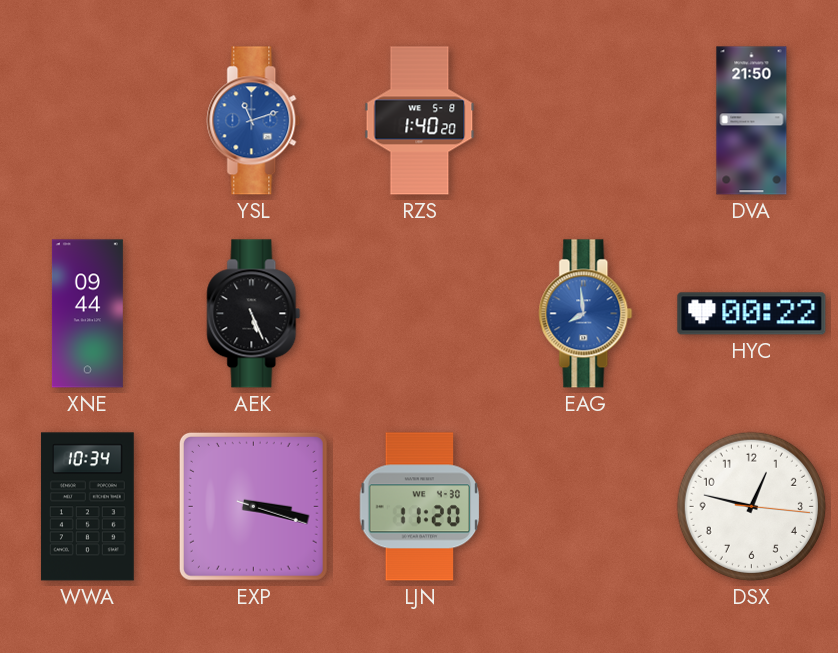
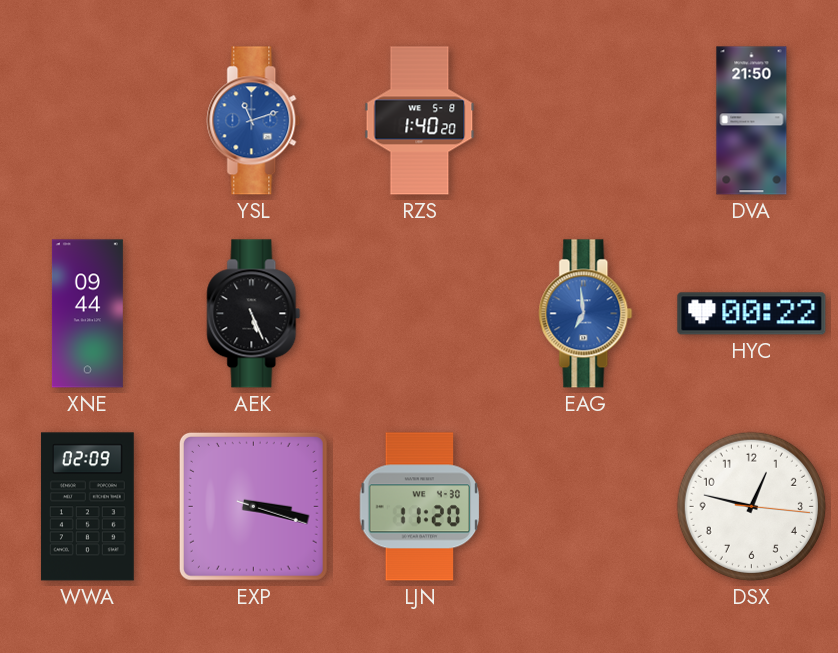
EAG: 7:59 -> 6:59 (586, 314)
WWA: 10:34 -> 02:09 (88, 507)
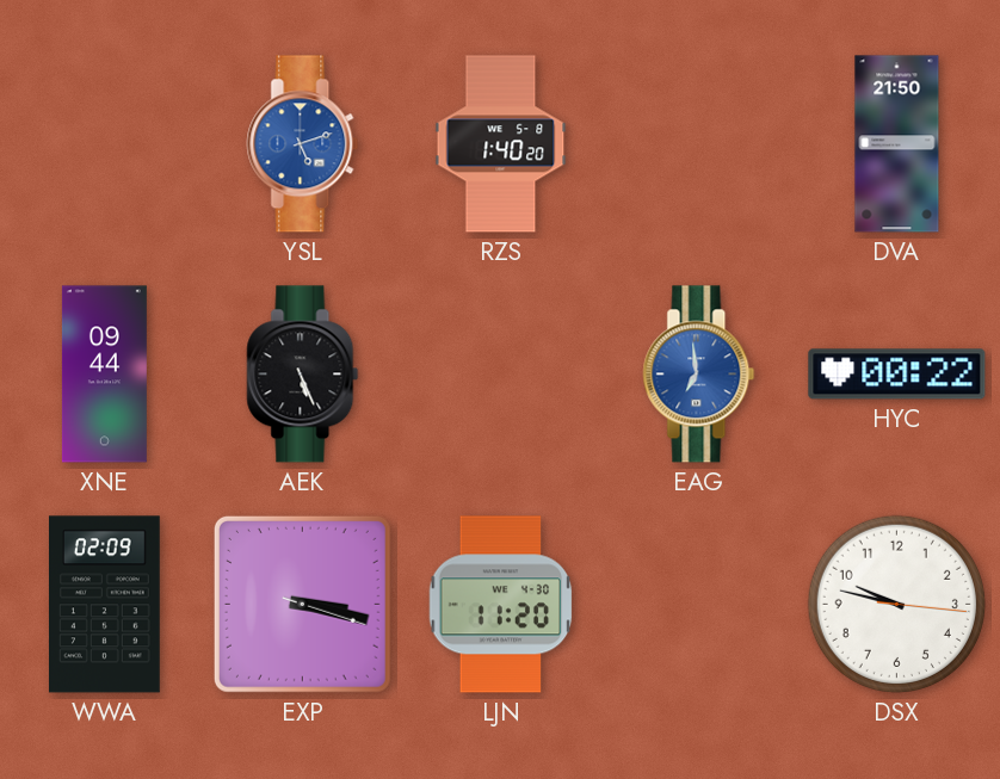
YSL: 11:12 -> 5:12 (303, 144)
DSX: 12:47 -> 9:47 (896, 604)
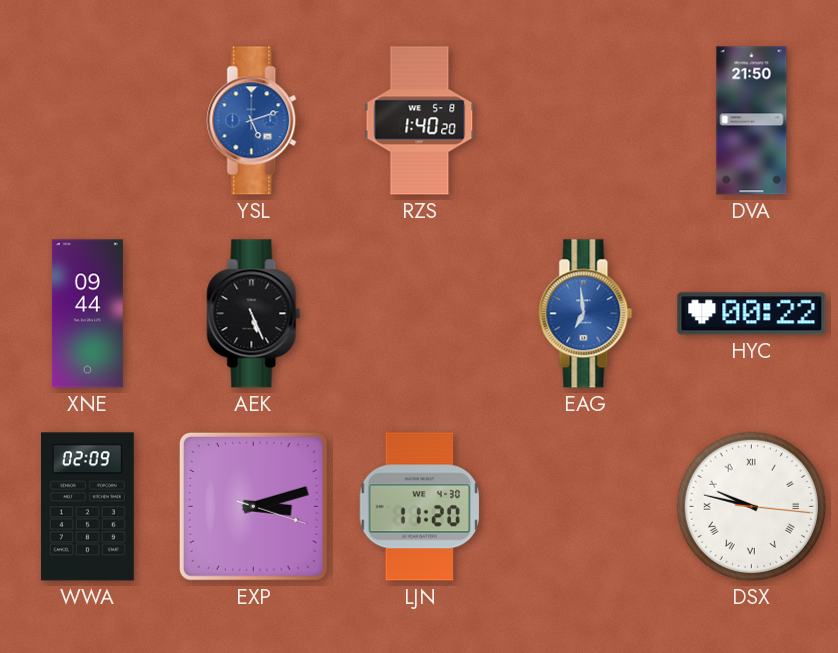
EXP: 3:17 -> 3:12 (253, 506)
DSX numerals: Arabic -> Roman (751, 506)
